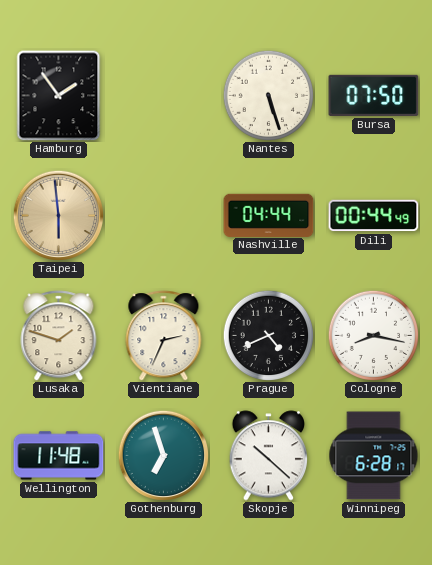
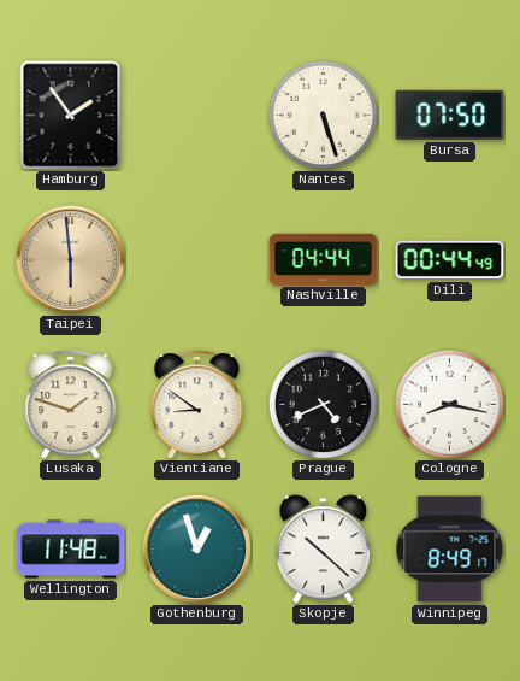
Vientiane: 2:34 -> 8:51 (197, 405)
Gothenburg: 6:57 -> 12:57 (196, 548)
Winnipeg: 6:28 -> 8:49 (450, 550)
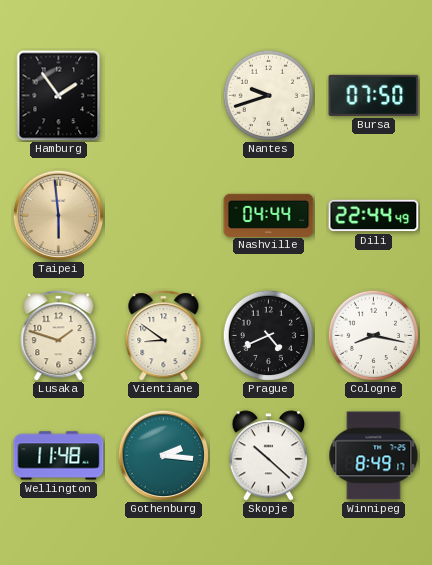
Nantes: 5:27 -> 9:42 (268, 95)
Dili: 00:44 -> 22:44 (374, 216)
Gothenburg: 12:57 -> 2:16 (163, 455)
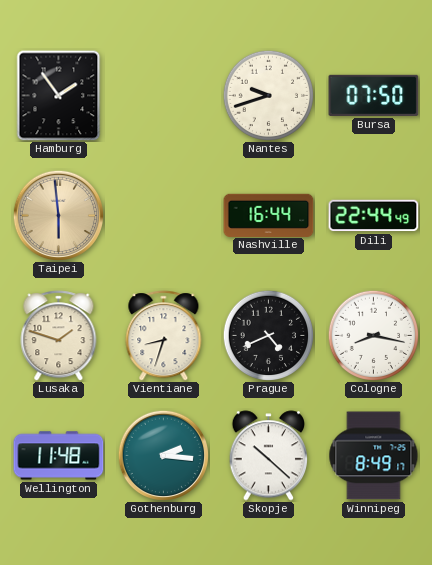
Nashville: 04:44 -> 16:44 (269, 215)
Vientiane: 8:51 -> 8:33 (164, 336)
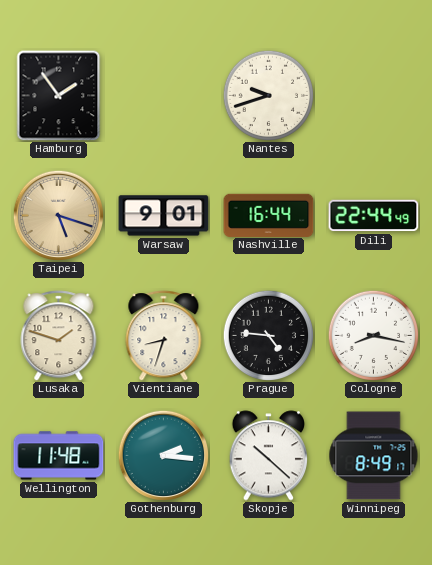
Bursa: 07:50 -> none (374, 95)
Taipei: 5:59 -> 5:18 (58, 215)
Warsaw: none -> 9:01 (164, 216)
Prague: 4:41 -> 4:46 (268, 335)
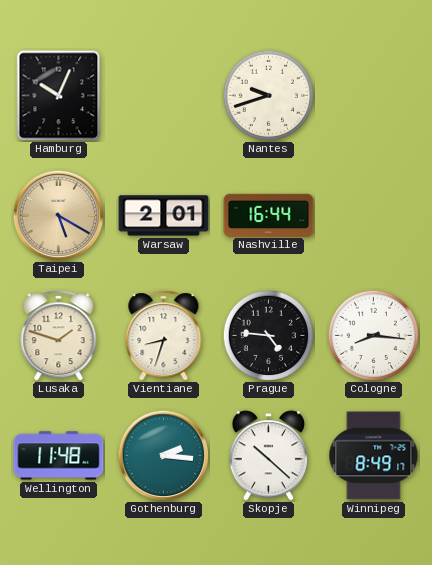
Hamburg: 1:54 -> 10:04 (59, 96)
Taipei: 5:18 -> 5:20 (58, 215)
Warsaw: 9:01 -> 2:01 (164, 216)
Dili: 22:44 -> none (374, 216)
Cologne: 8:17 -> 8:16 (373, 335)
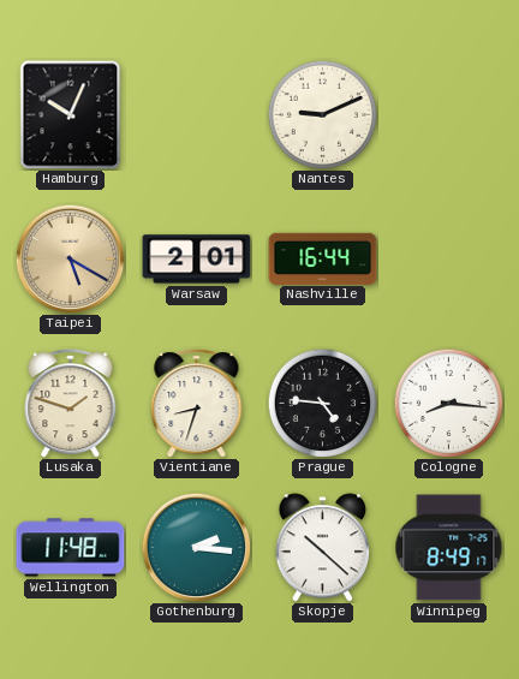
Nantes: 9:42 -> 9:11 (322, 114)
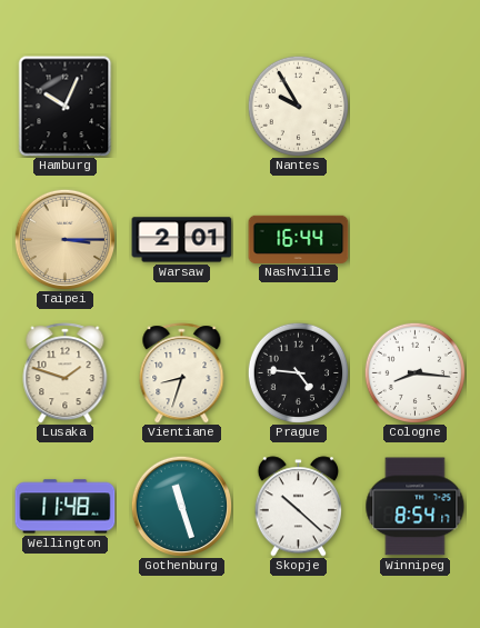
Nantes: 9:11 -> 9:55 (298, 106)
Taipei: 5:20 -> 3:15 (64, 239)
Gothenburg: 2:16 -> 11:27 (181, 506)
Winnipeg: 8:49 -> 8:54 (416, 507)
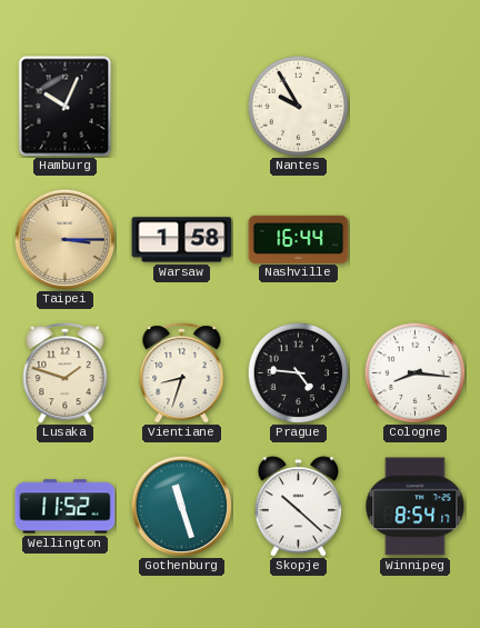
Warsaw: 2:01 -> 1:58 (182, 240)
Wellington: 11:48 -> 11:52 (66, 507)
